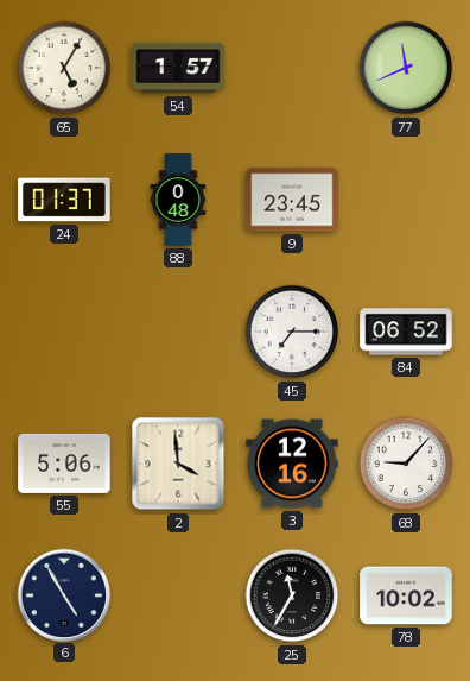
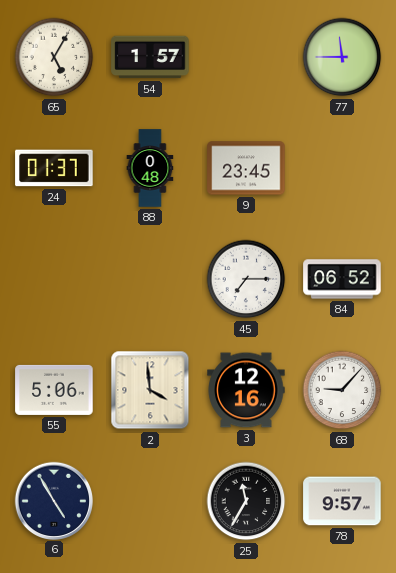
77: 11:41 -> 11:45 (342, 57)
78: 10:02 -> 9:57 (342, 501)
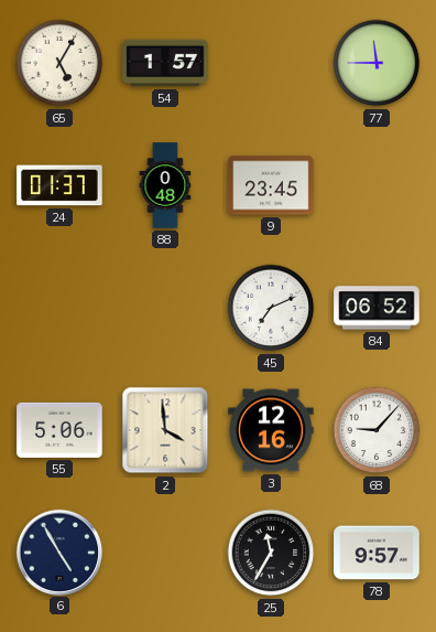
45: 7:15 -> 7:11 (271, 308)
